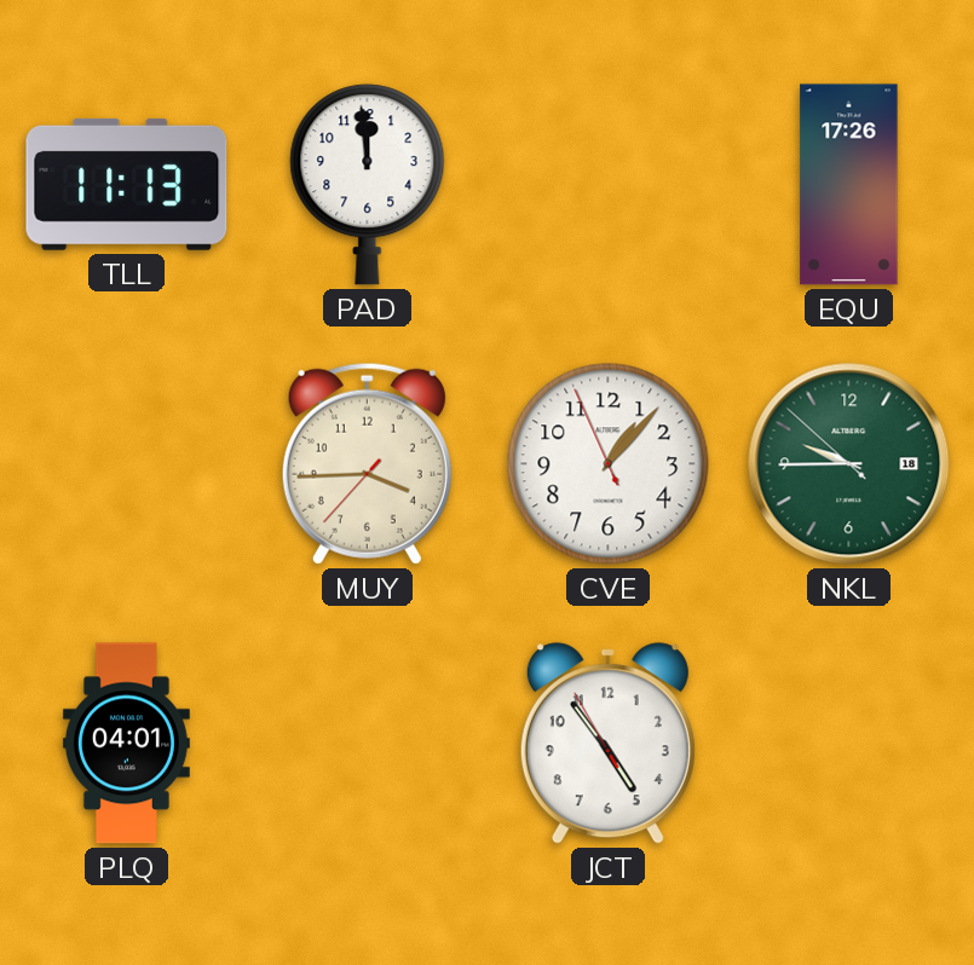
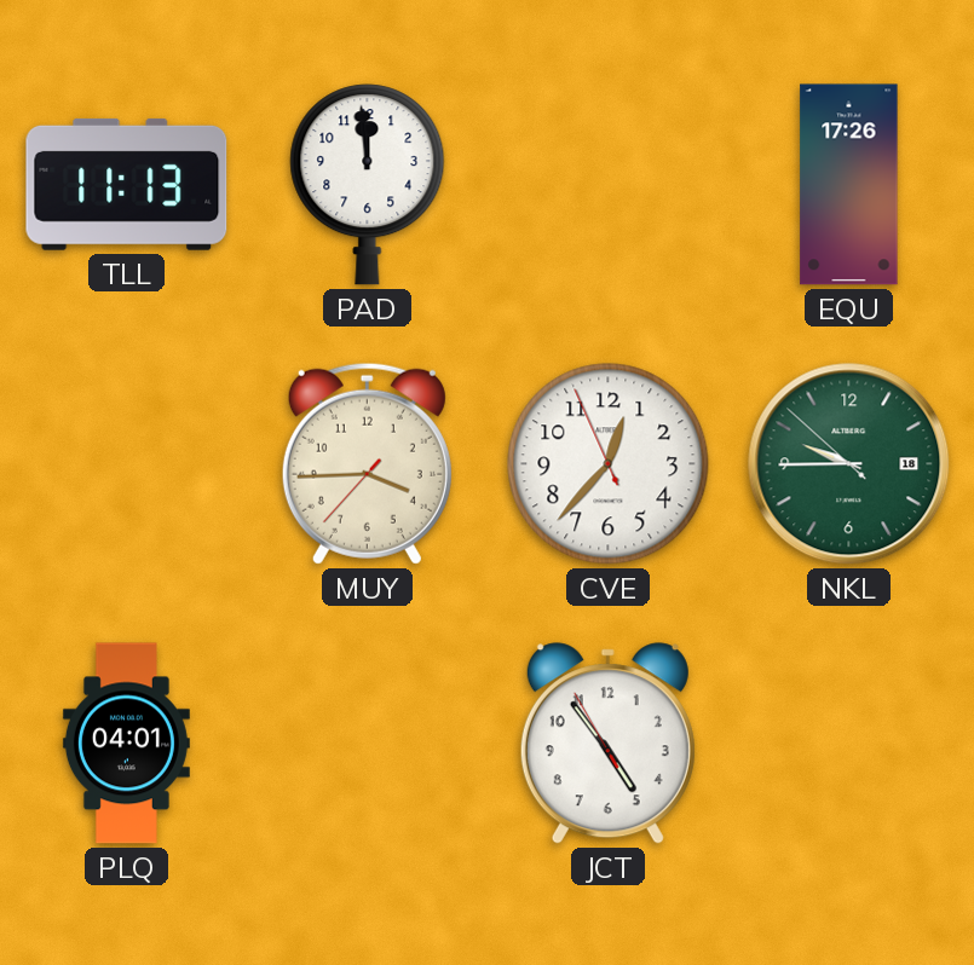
CVE: 1:06 -> 12:36 (609, 464)
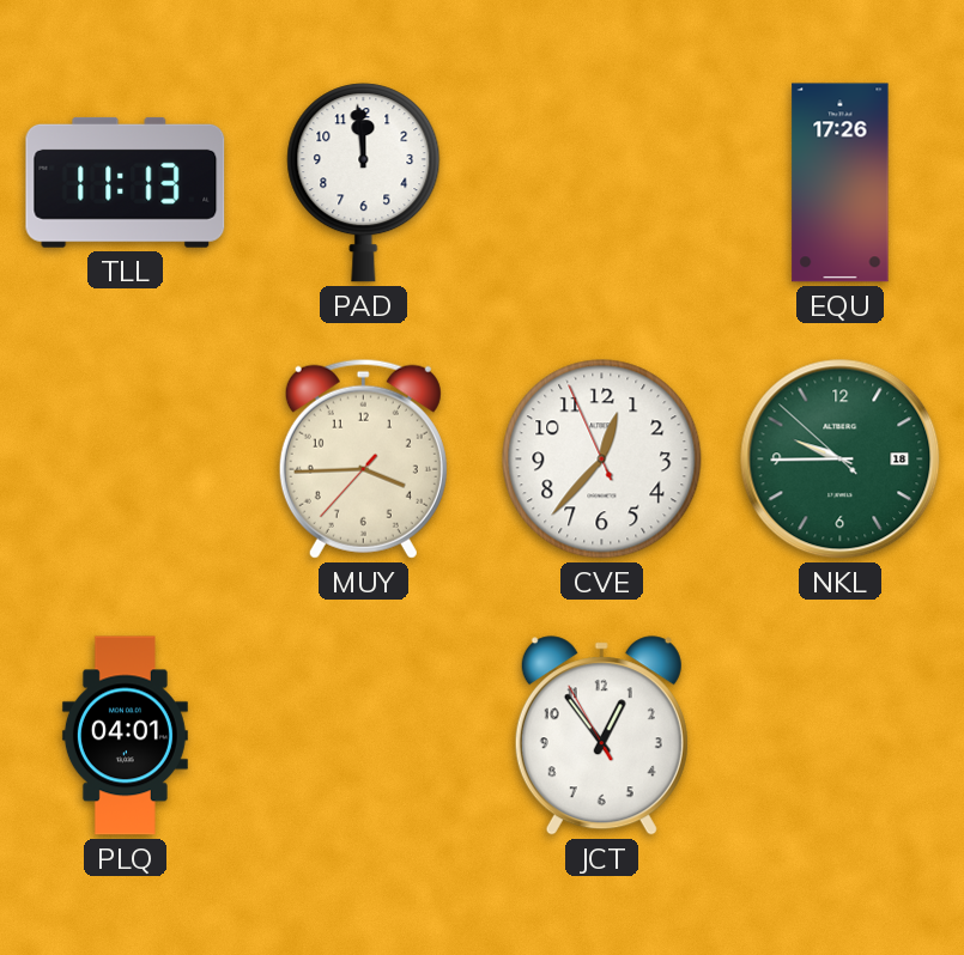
JCT: 4:53 -> 12:53 (601, 736)
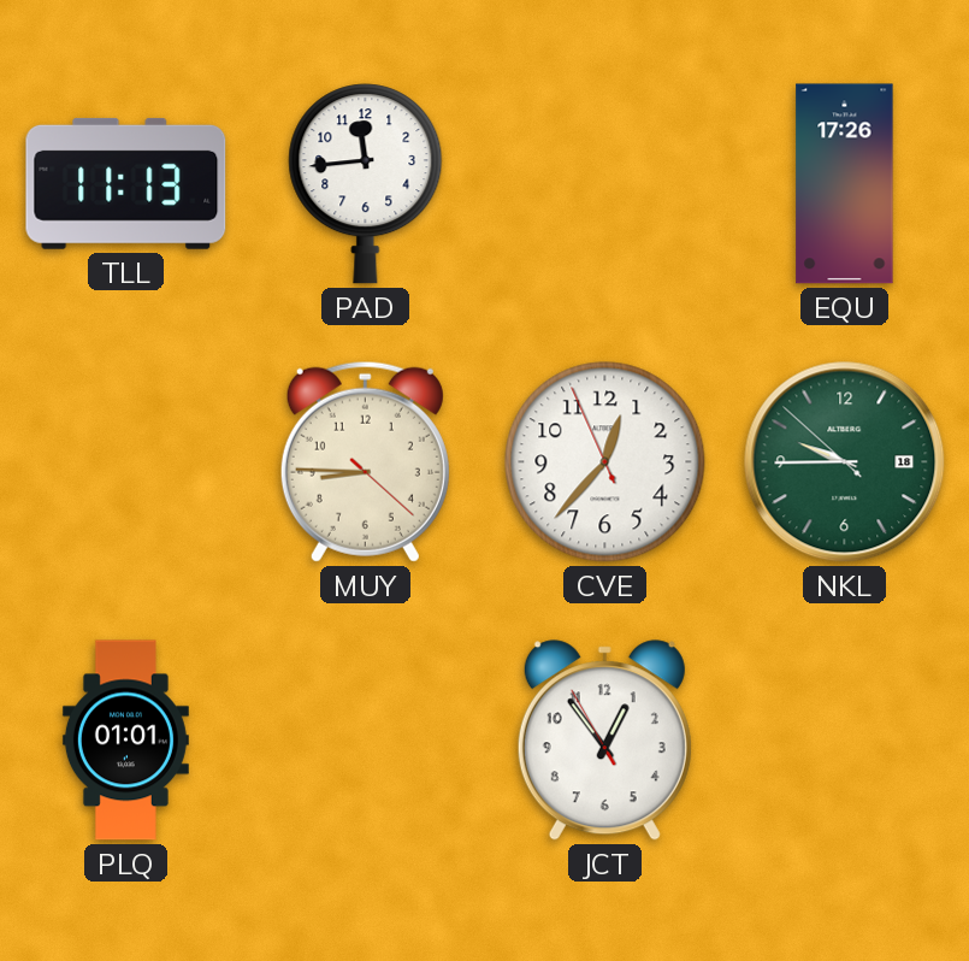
PAD: 11:59 -> 11:44 (366, 184)
MUY: 3:44 -> 8:45 (365, 461)
PLQ: 04:01 -> 01:01 (125, 741)
